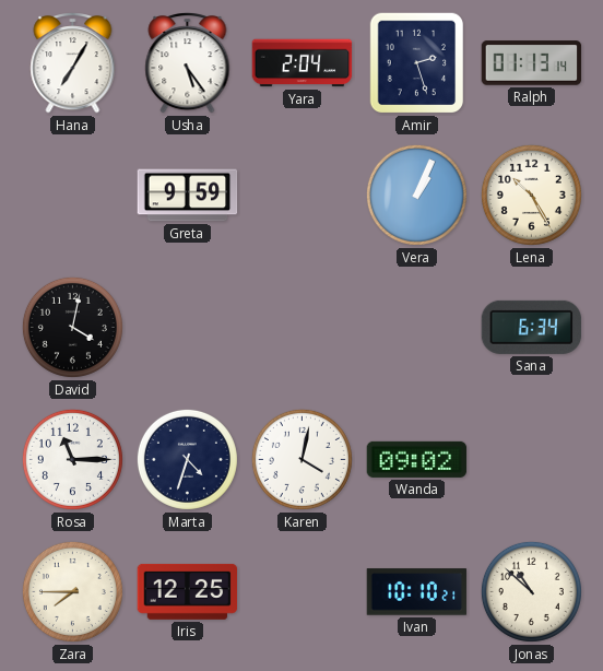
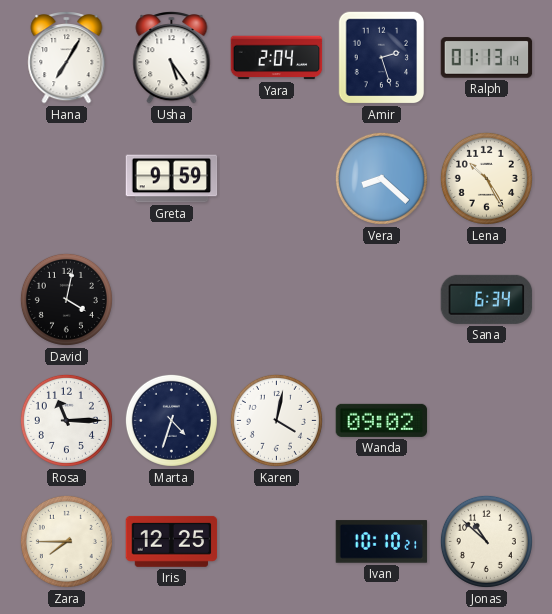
Vera: 1:04 -> 8:22 (381, 178)
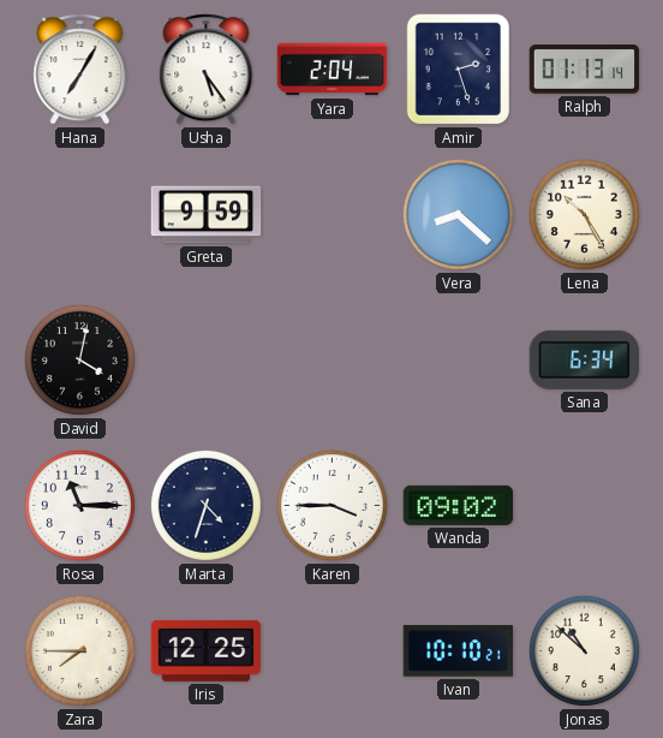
Karen: 4:02 -> 3:45 (331, 505)
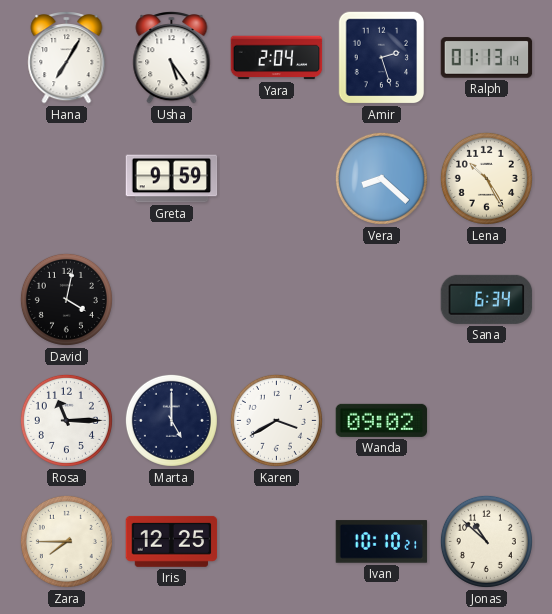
Marta: 4:33 -> 5:00 (171, 420)
Karen: 3:45 -> 3:40 (276, 420)
